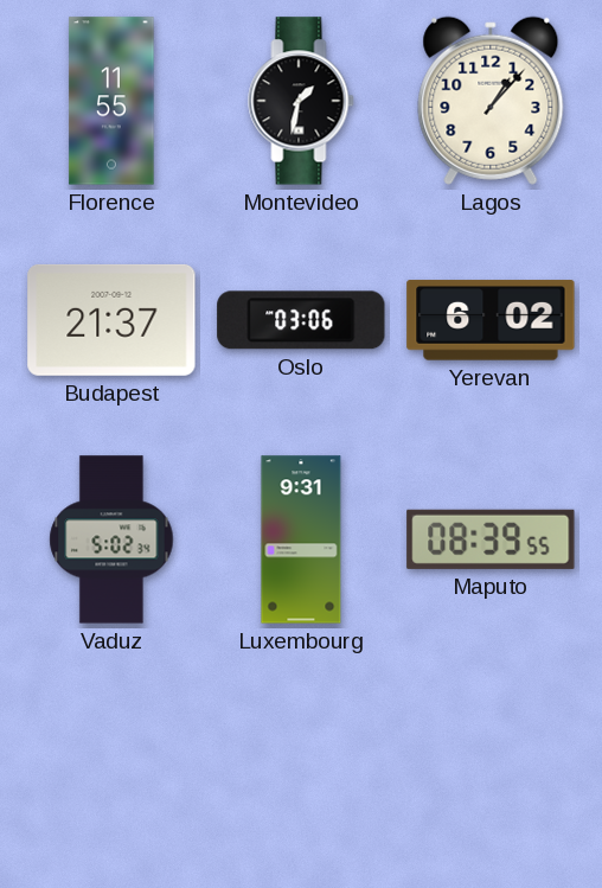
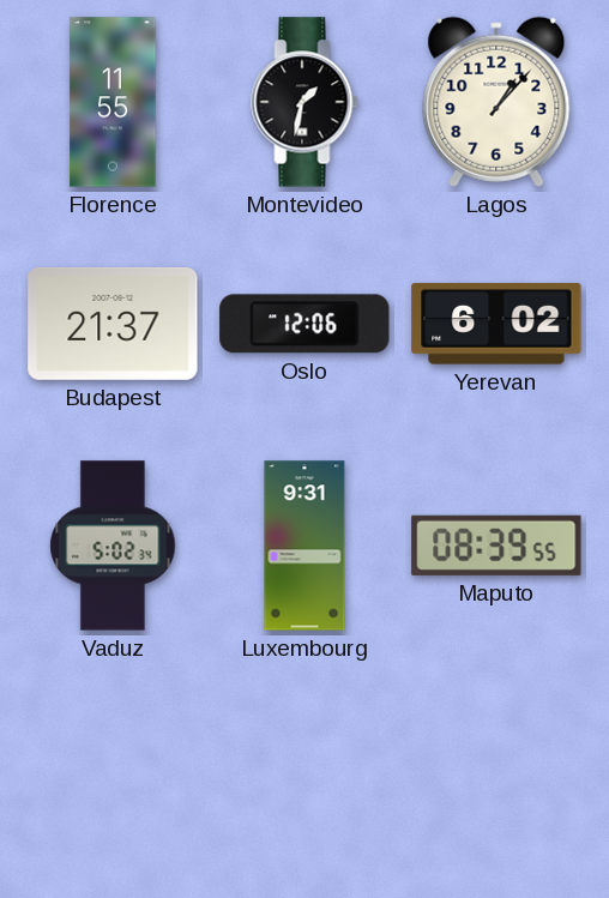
Oslo: 03:06 -> 12:06 (304, 324)
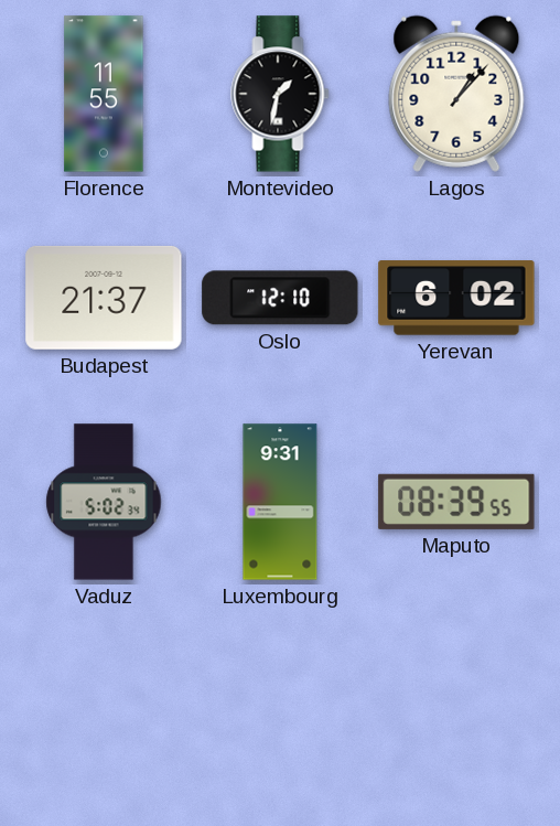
Oslo: 12:06 -> 12:10 (280, 298)
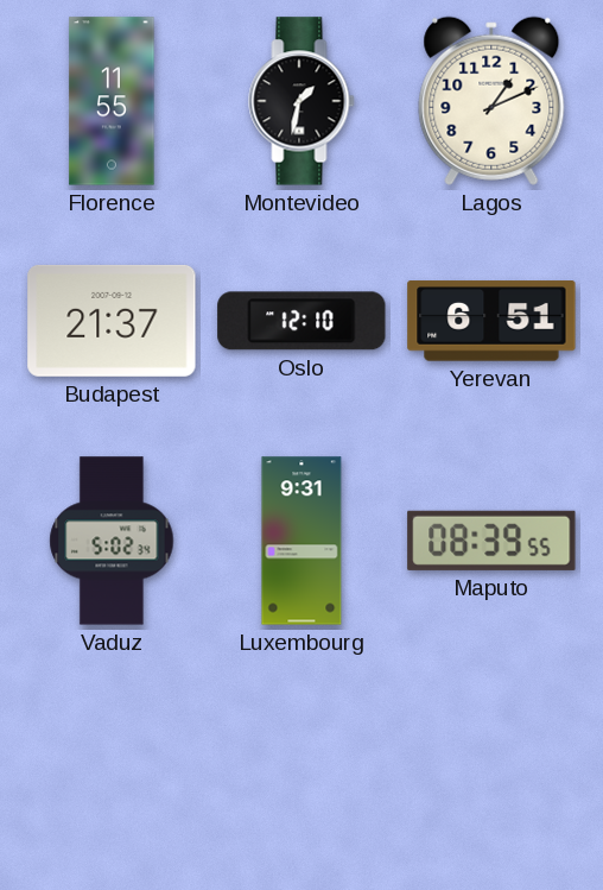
Lagos: 1:07 -> 1:11 (491, 101)
Yerevan: 6:02 -> 6:51 (491, 321)
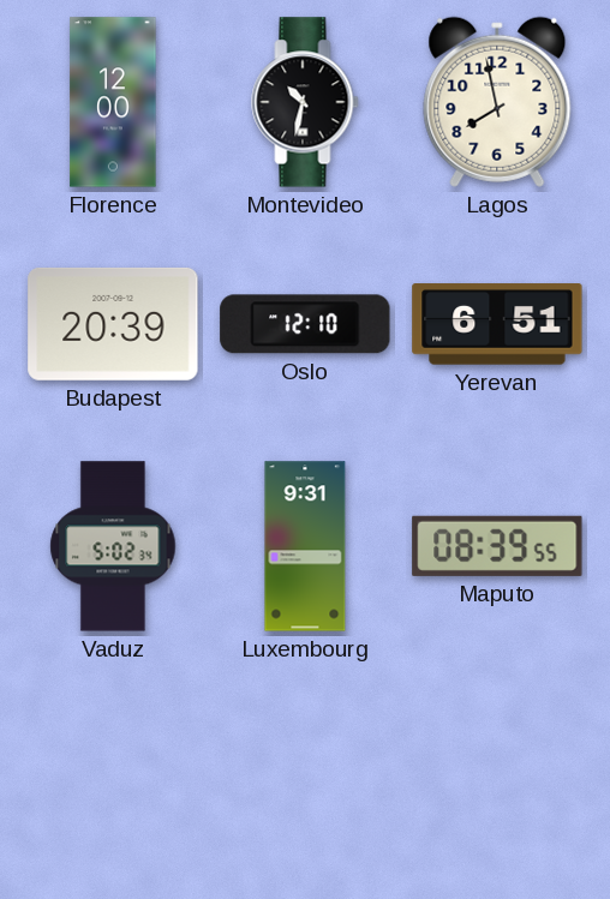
Florence: 11:55 -> 12:00 (113, 102)
Montevideo: 1:32 -> 10:32 (305, 102)
Lagos: 1:11 -> 7:58 (497, 102)
Budapest: 21:37 -> 20:39 (113, 324)
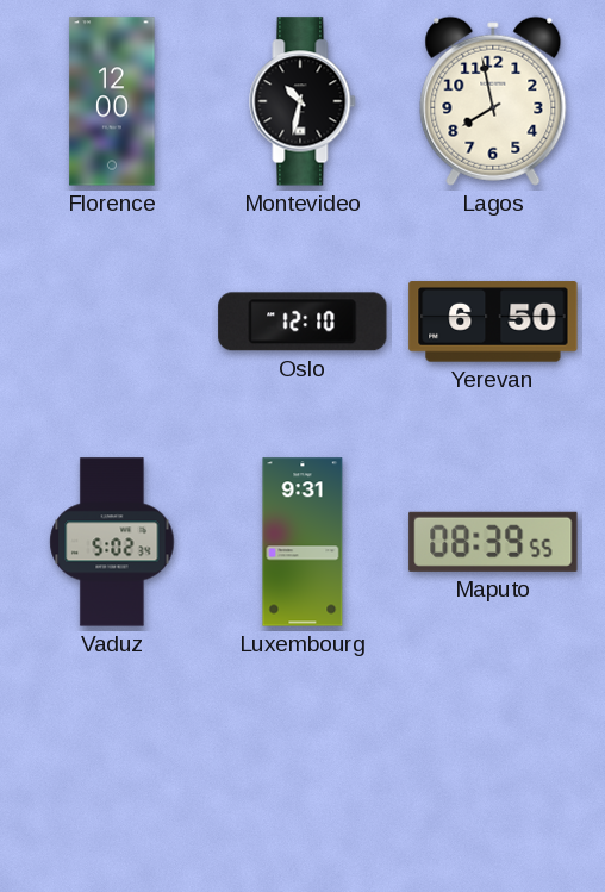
Budapest: 20:39 -> none (113, 324)
Yerevan: 6:51 -> 6:50 (493, 322)
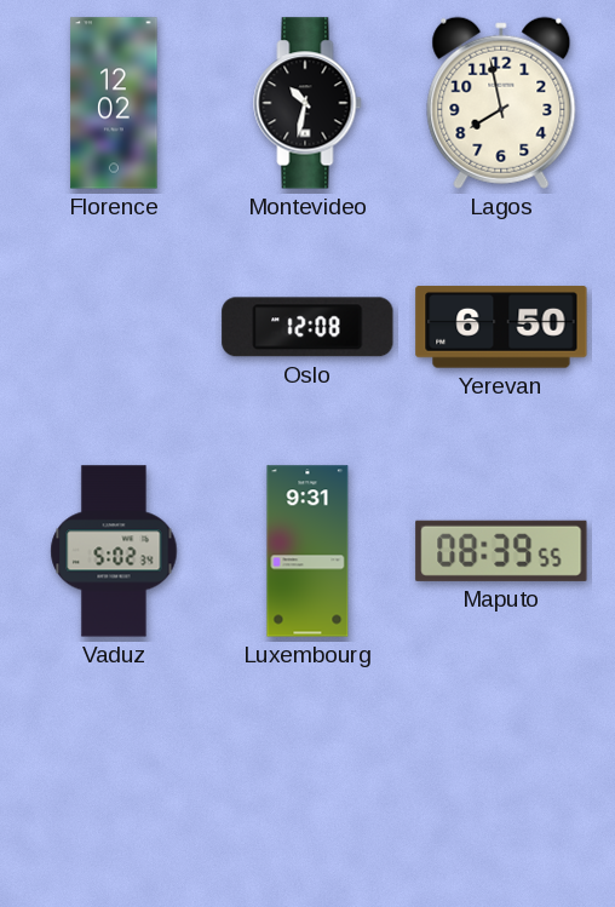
Florence: 12:00 -> 12:02 (114, 103)
Oslo: 12:10 -> 12:08 (307, 327)
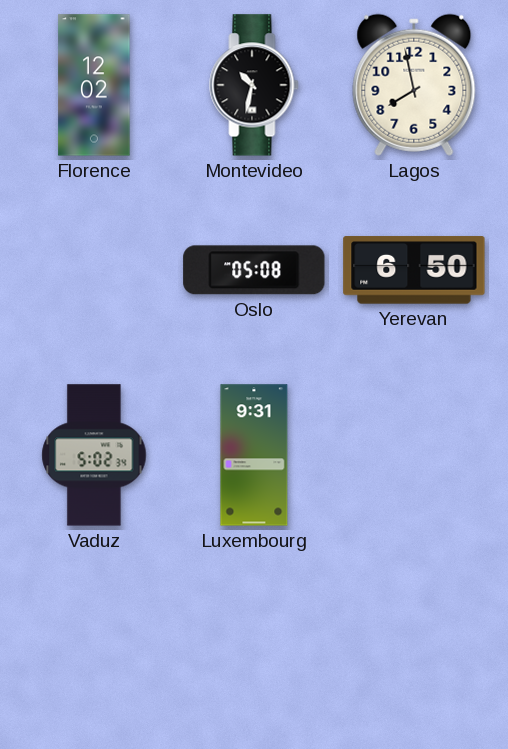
Oslo: 12:08 -> 05:08 (254, 270)
Maputo: 08:39 -> none (501, 551)
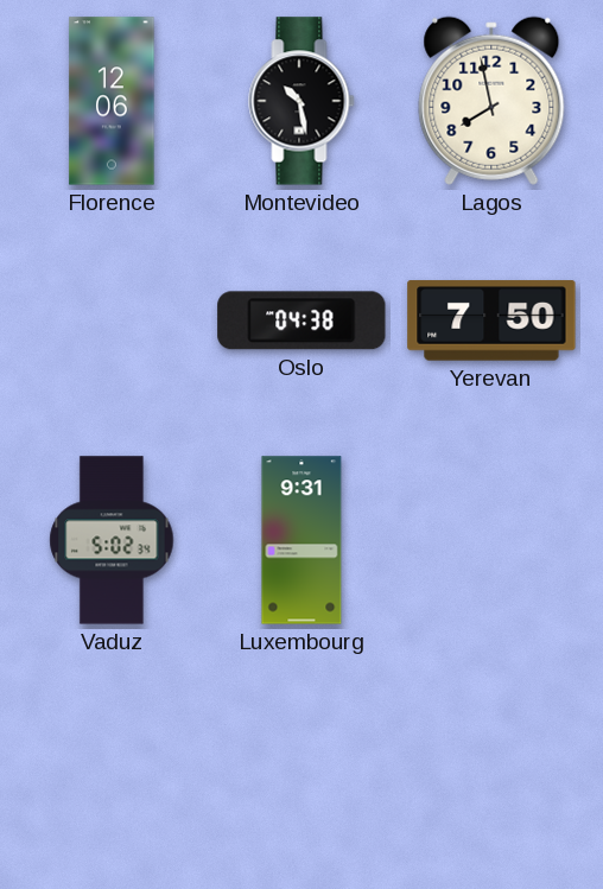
Florence: 12:02 -> 12:06 (112, 101)
Montevideo: 10:32 -> 10:28 (301, 101)
Oslo: 05:08 -> 04:38 (301, 320)
Yerevan: 6:50 -> 7:50 (491, 320)
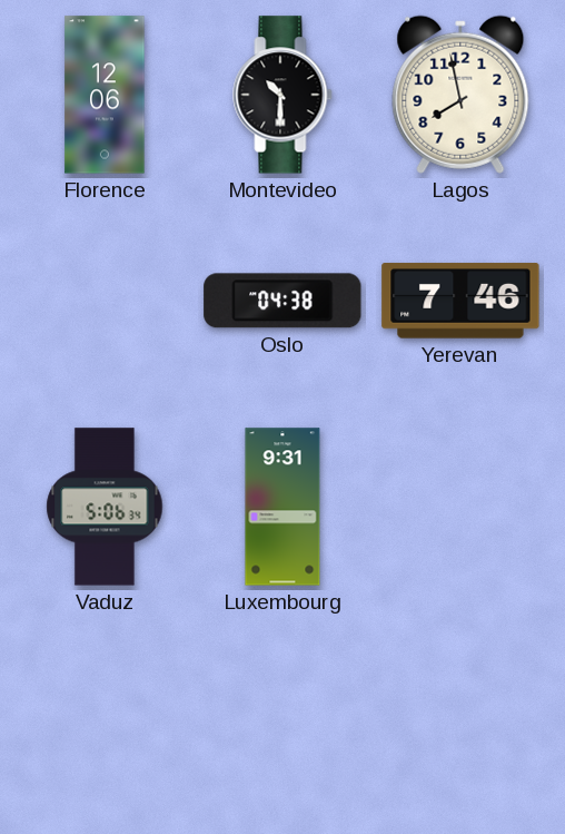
Montevideo: 10:28 -> 10:30 (282, 95)
Yerevan: 7:50 -> 7:46 (460, 301)
Vaduz: 5:02 -> 5:06 (105, 507)
